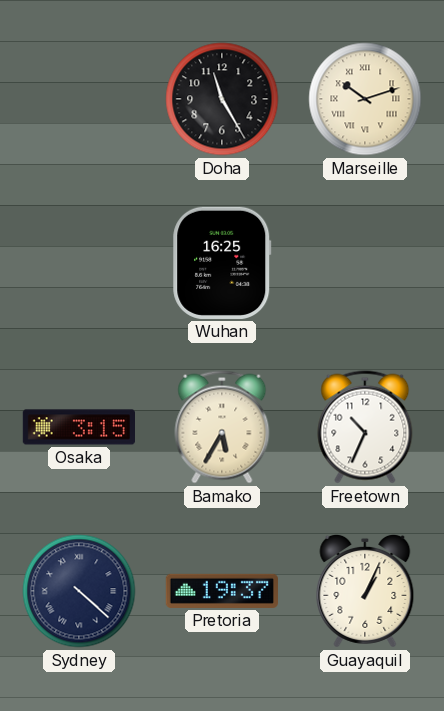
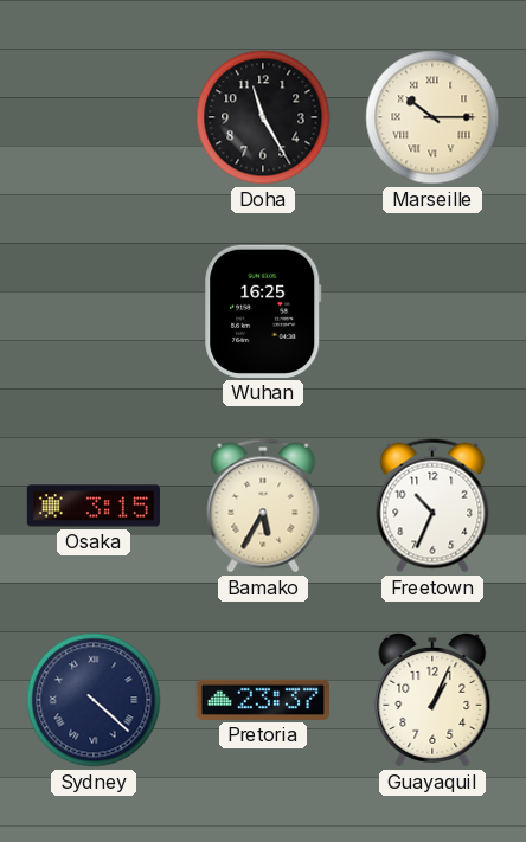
Marseille: 10:12 -> 10:15 (432, 117)
Pretoria: 19:37 -> 23:37 (262, 700)
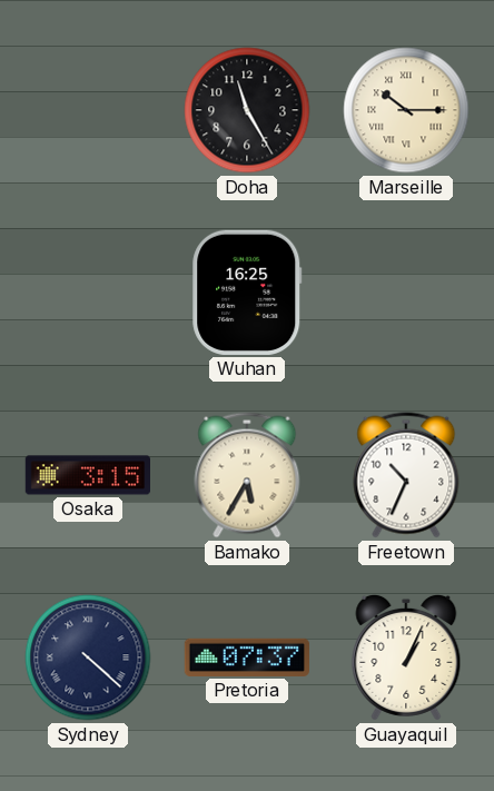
Pretoria: 23:37 -> 07:37 (246, 657)
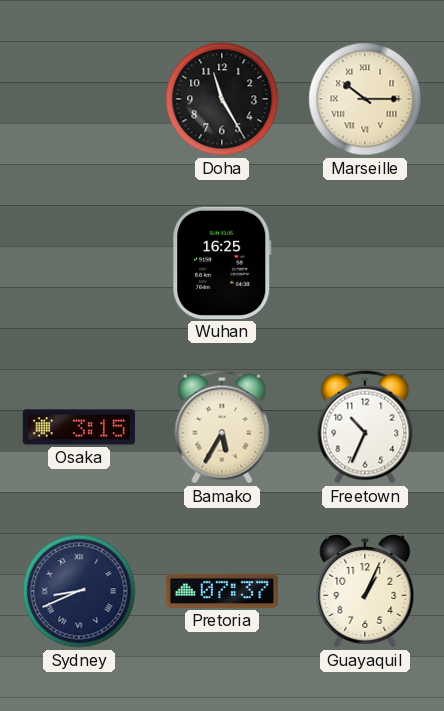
Sydney: 4:22 -> 8:41 (79, 591)
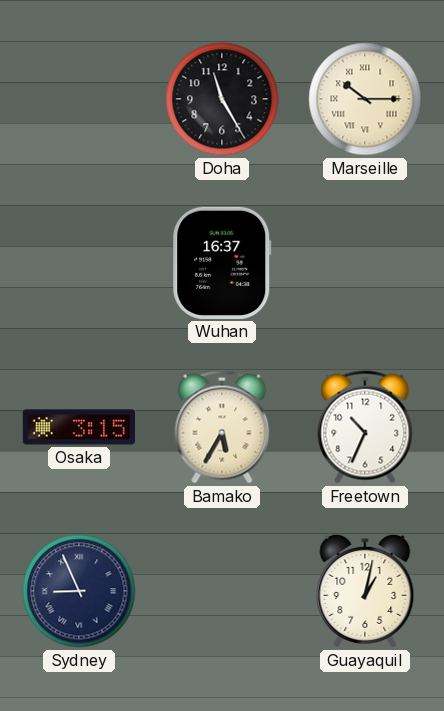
Wuhan: 16:25 -> 16:37 (222, 263)
Sydney: 8:41 -> 8:56 (79, 591)
Pretoria: 07:37 -> none (221, 591)
Guayaquil: 1:04 -> 1:02 (365, 591)
